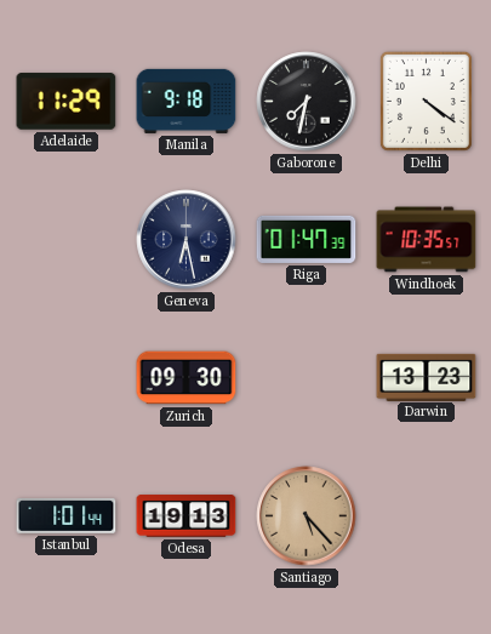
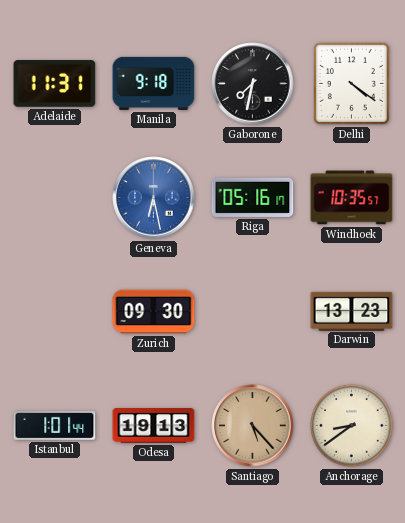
Adelaide: 11:29 -> 11:31 (55, 84)
Geneva dial: navy -> blue (154, 198)
Riga: 01:47 -> 05:16 (253, 197)
Anchorage: none -> 8:39 (352, 426)
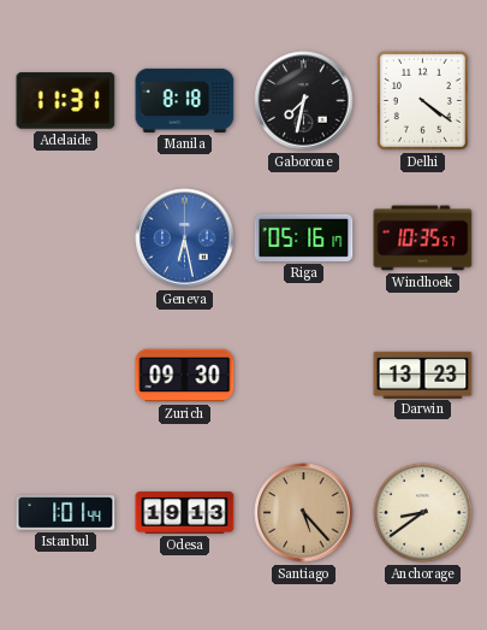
Manila: 9:18 -> 8:18 (185, 100)
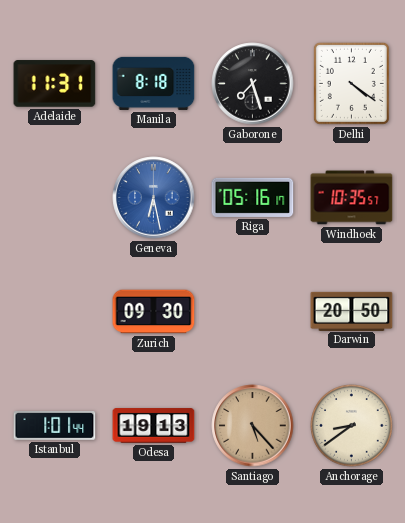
Gaborone: 7:32 -> 7:27 (253, 84)
Darwin: 13:23 -> 20:50 (352, 311)
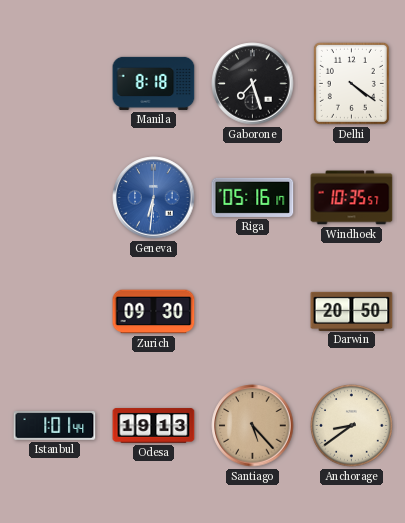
Adelaide: 11:31 -> none (55, 84)
Geneva: 6:28 -> 6:31 (154, 198)
